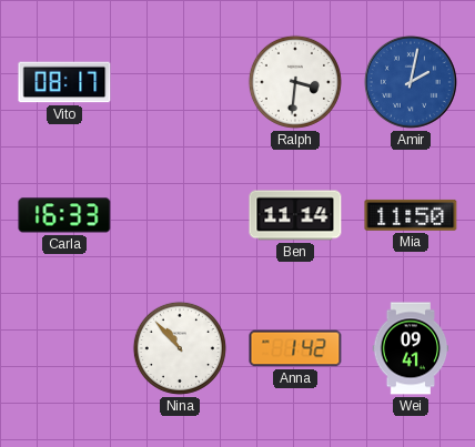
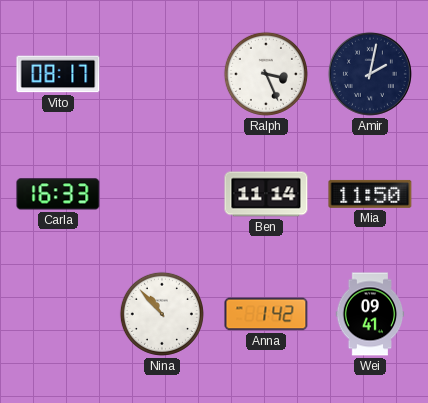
Ralph: 3:31 -> 3:26 (266, 74)
Amir dial: blue -> navy (370, 74)
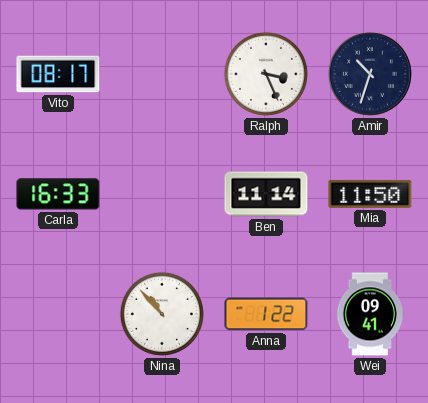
Amir: 2:02 -> 10:33 (370, 74)
Anna: 1:42 -> 1:22 (266, 314)
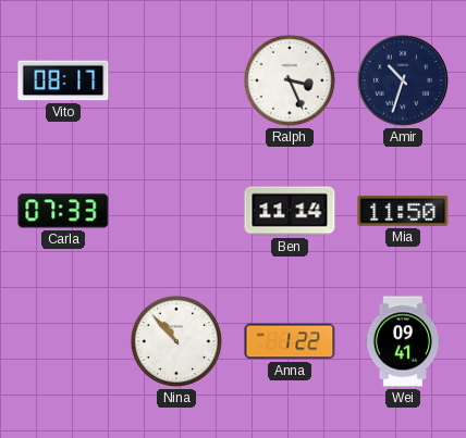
Carla: 16:33 -> 07:33 (63, 211)
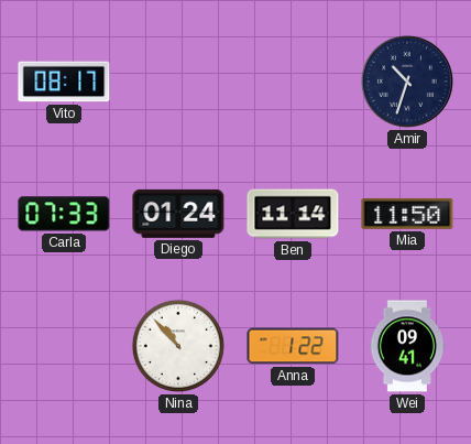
Ralph: 3:26 -> none (290, 80)
Diego: none -> 01:24 (178, 214)
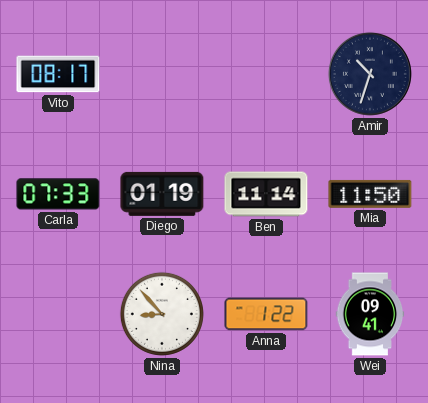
Diego: 01:24 -> 01:19 (162, 194)
Nina: 10:53 -> 8:53 (162, 314)
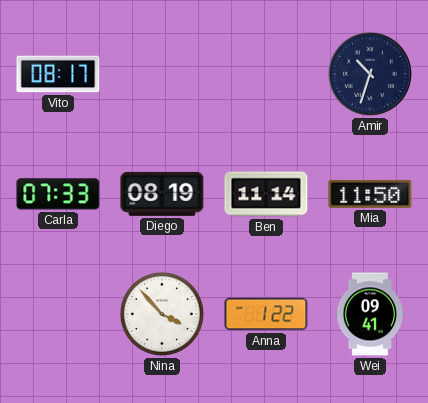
Diego: 01:19 -> 08:19 (162, 194)
Nina: 8:53 -> 3:53 (162, 314)
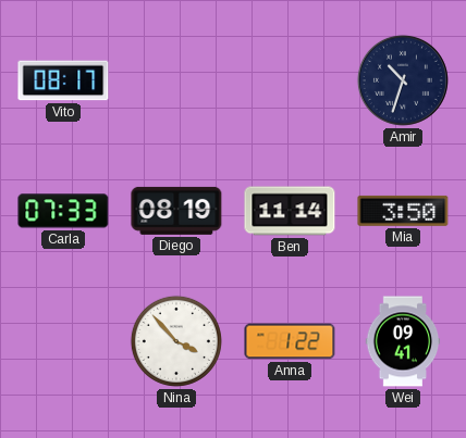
Mia: 11:50 -> 3:50 (403, 211)
